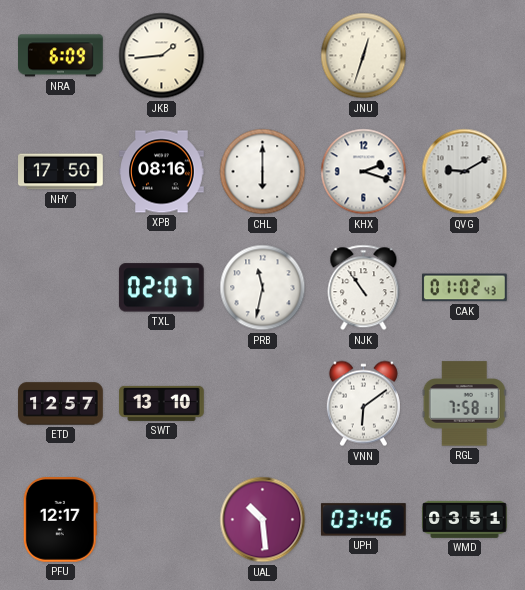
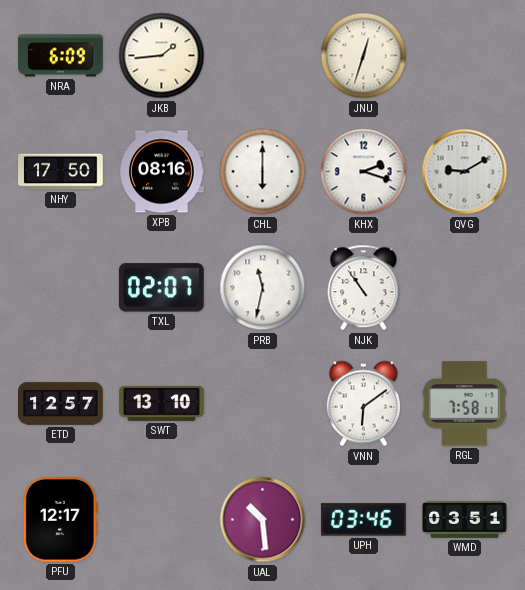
CAK: 01:02 -> none (465, 288)
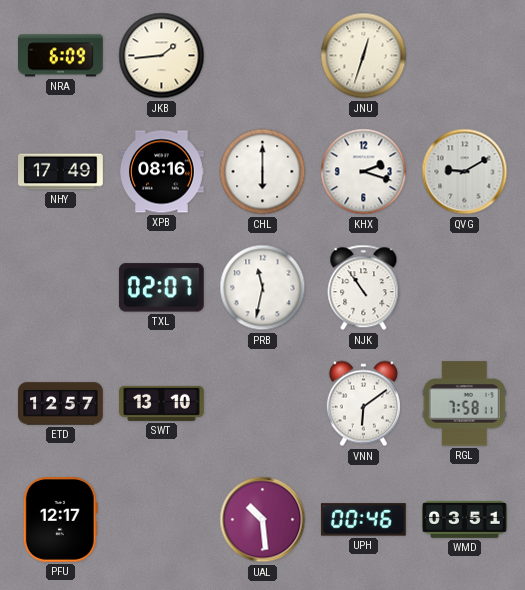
NHY: 17:50 -> 17:49 (61, 172)
UPH: 03:46 -> 00:46 (364, 520)
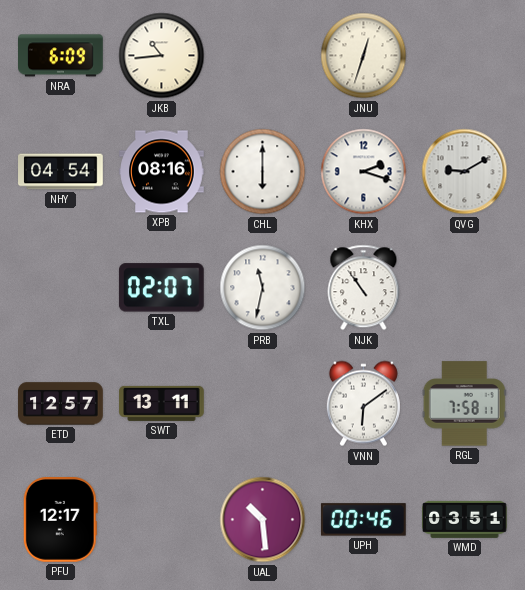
JKB: 1:44 -> 10:44 (162, 56)
NHY: 17:49 -> 04:54 (61, 172)
SWT: 13:10 -> 13:11 (162, 403)
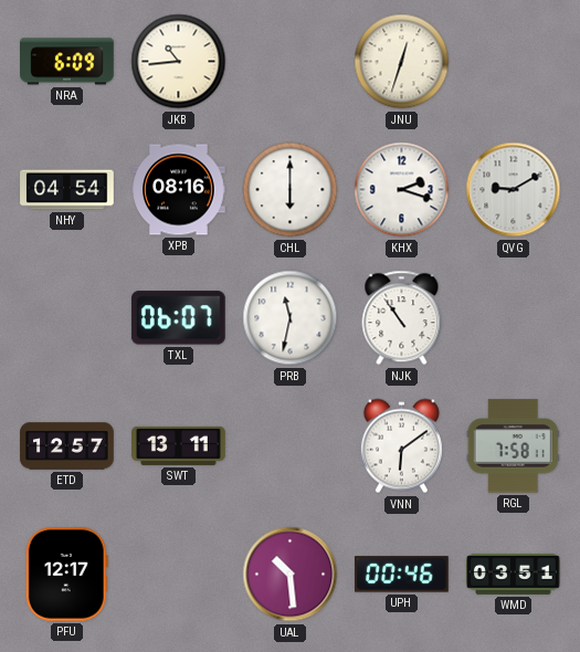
TXL: 02:07 -> 06:07 (178, 318)
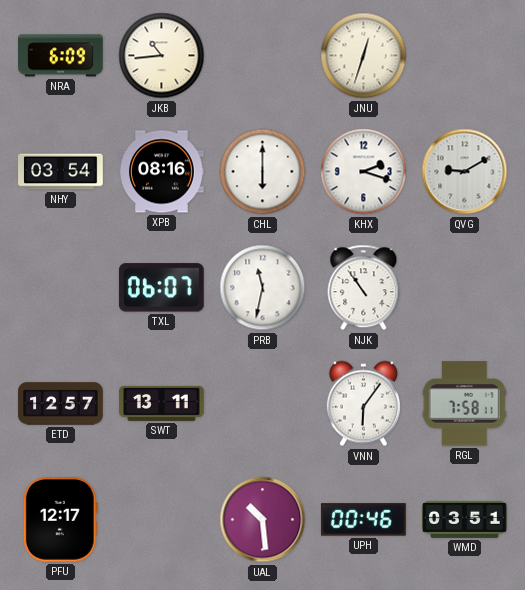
NHY: 04:54 -> 03:54 (61, 172)
VNN: 6:09 -> 6:06 (363, 404)
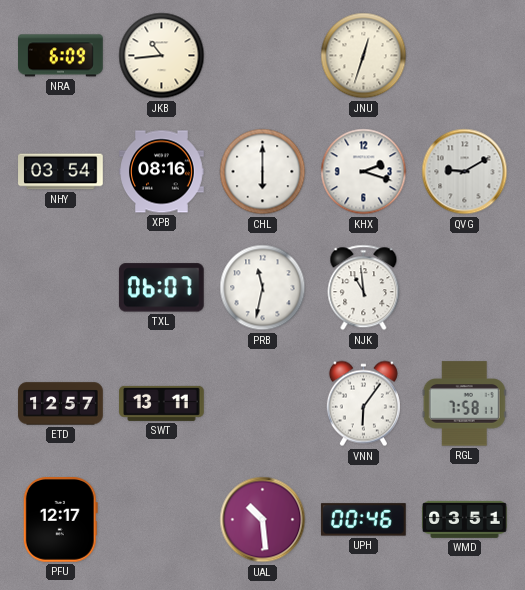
NJK: 10:54 -> 10:59 (364, 288)
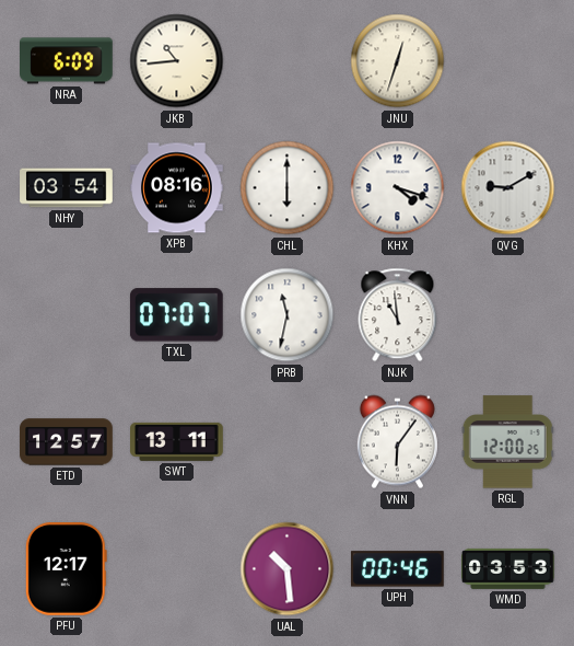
KHX: 2:18 -> 4:18 (398, 188)
TXL: 06:07 -> 07:07 (176, 315)
RGL: 7:58 -> 12:00 (507, 442)
WMD: 03:51 -> 03:53 (508, 568)
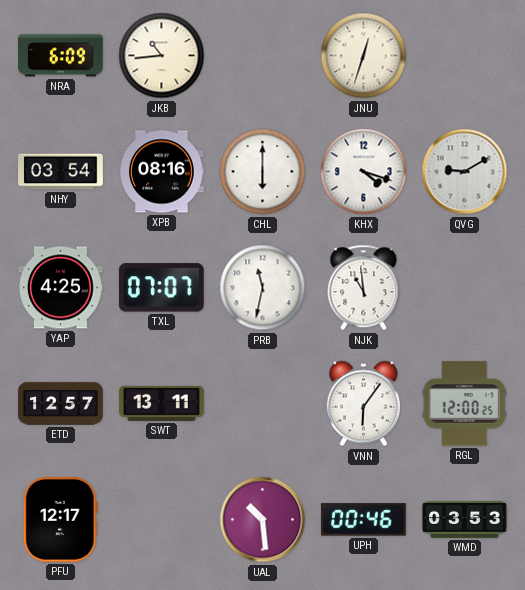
YAP: none -> 4:25 (61, 288)
